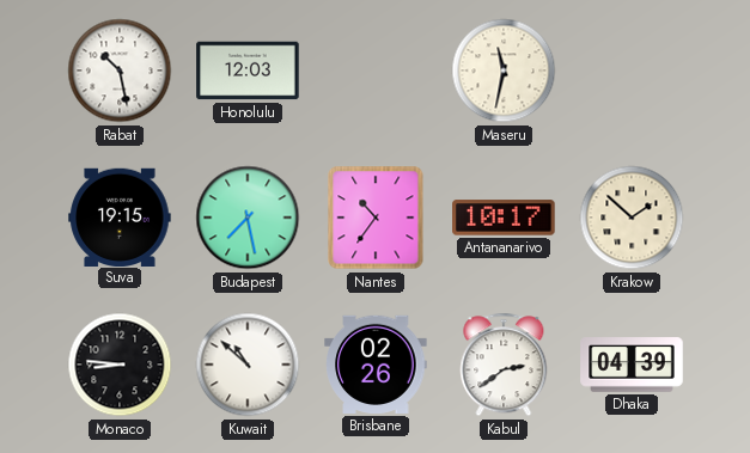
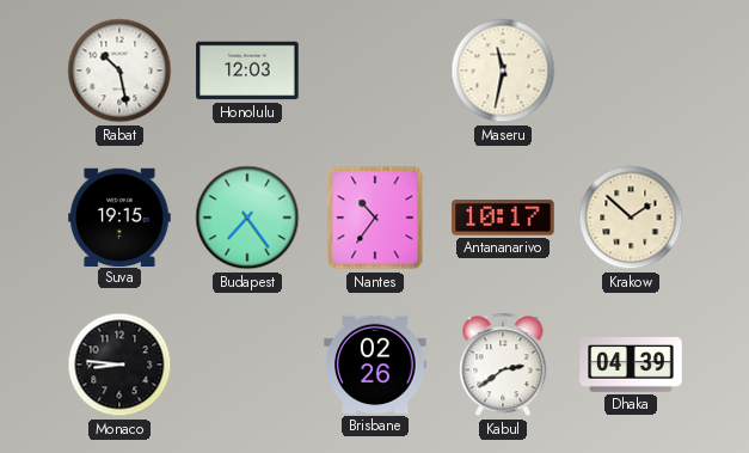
Budapest: 7:28 -> 7:24 (247, 218)
Kuwait: 10:52 -> none (248, 365)
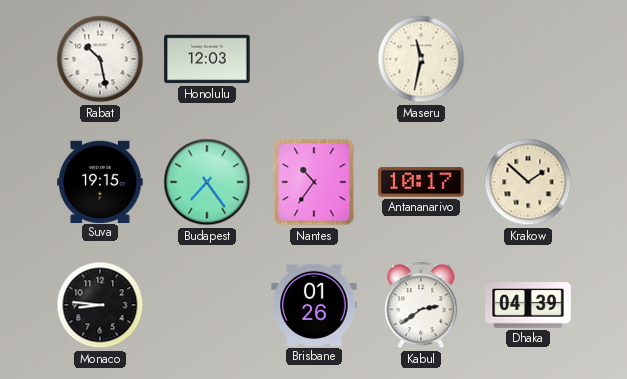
Brisbane: 02:26 -> 01:26 (314, 305)
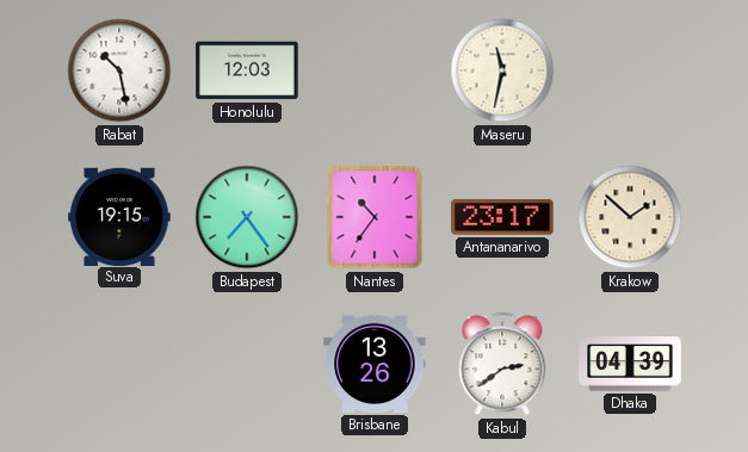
Antananarivo: 10:17 -> 23:17 (502, 217)
Monaco: 8:46 -> none (100, 305)
Brisbane: 01:26 -> 13:26 (375, 364)
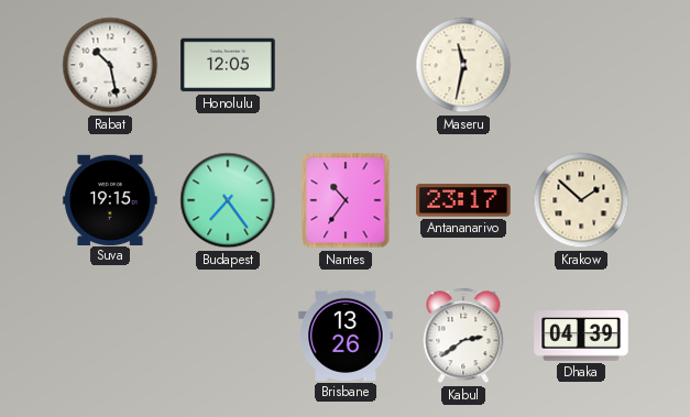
Honolulu: 12:03 -> 12:05 (228, 65)
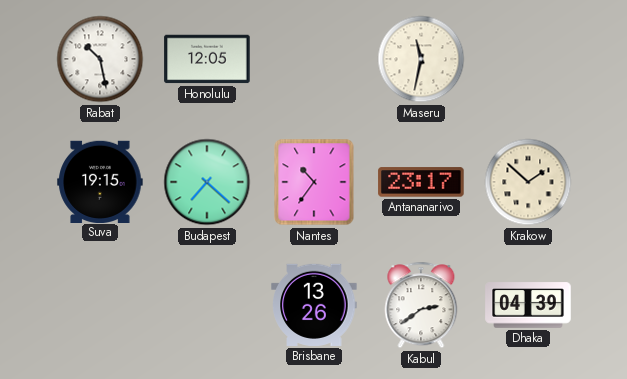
Budapest: 7:24 -> 7:22 (207, 182)
